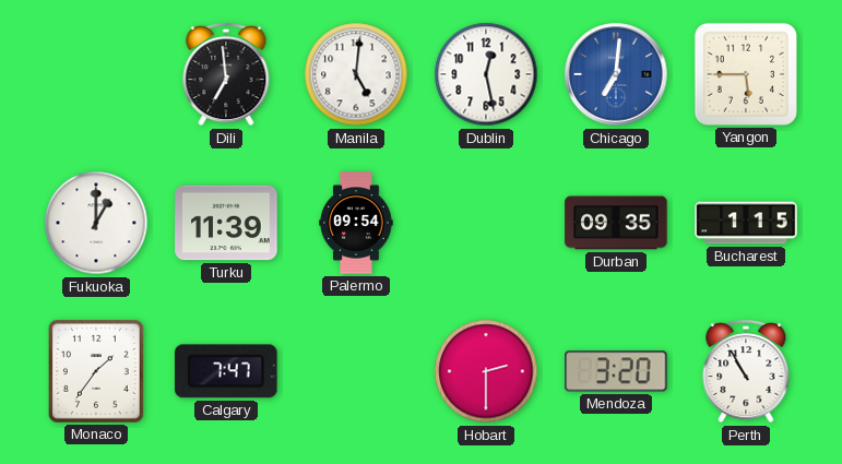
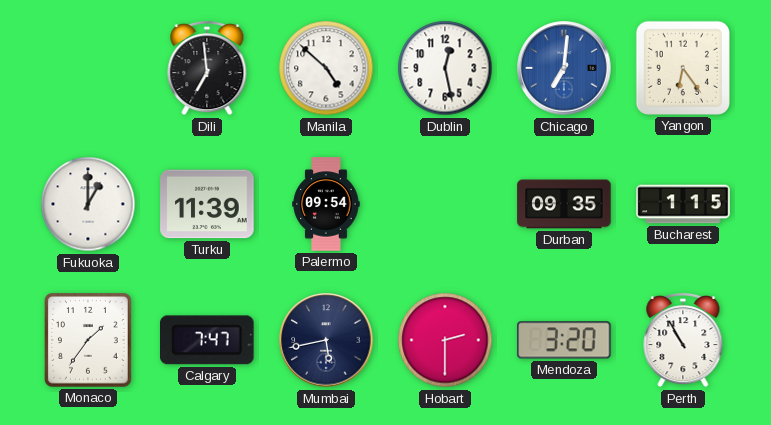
Manila: 5:01 -> 4:52 (326, 68)
Yangon: 5:45 -> 6:24 (683, 68)
Mumbai: none -> 5:43 (326, 340)
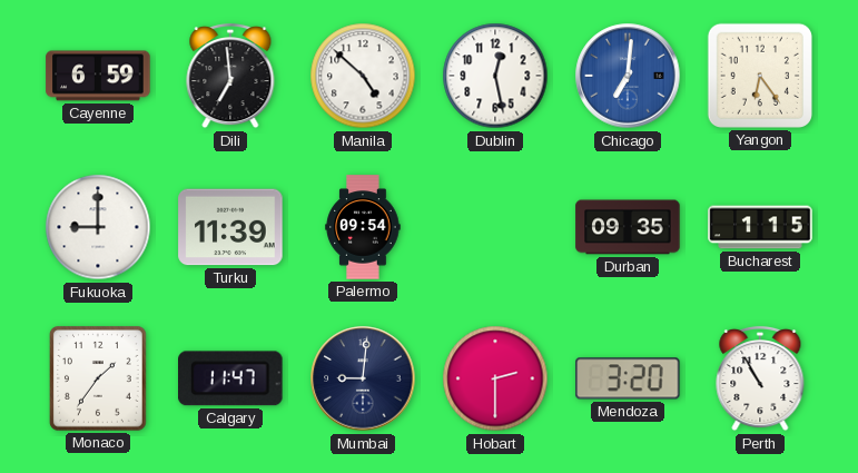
Cayenne: none -> 6:59 (98, 76)
Fukuoka: 1:00 -> 9:00 (98, 227)
Calgary: 7:47 -> 11:47 (231, 378)
Mumbai: 5:43 -> 9:01 (363, 378)
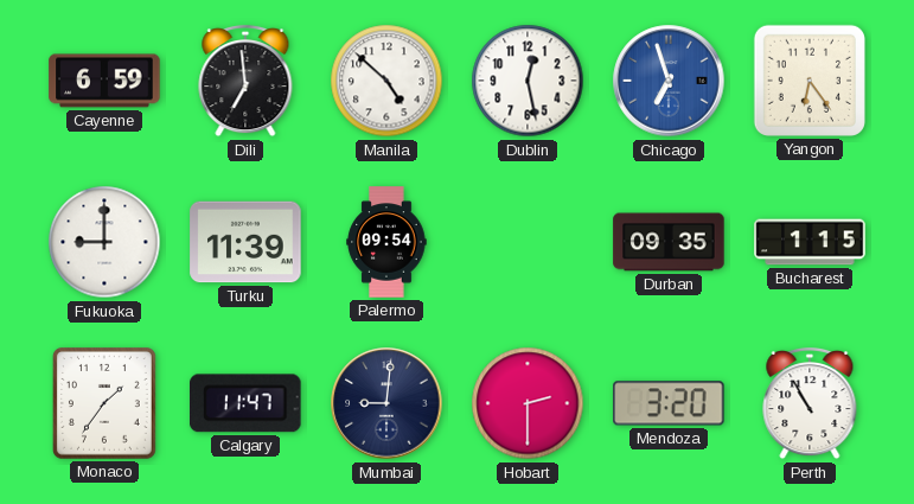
Chicago: 7:01 -> 6:57 (669, 81)
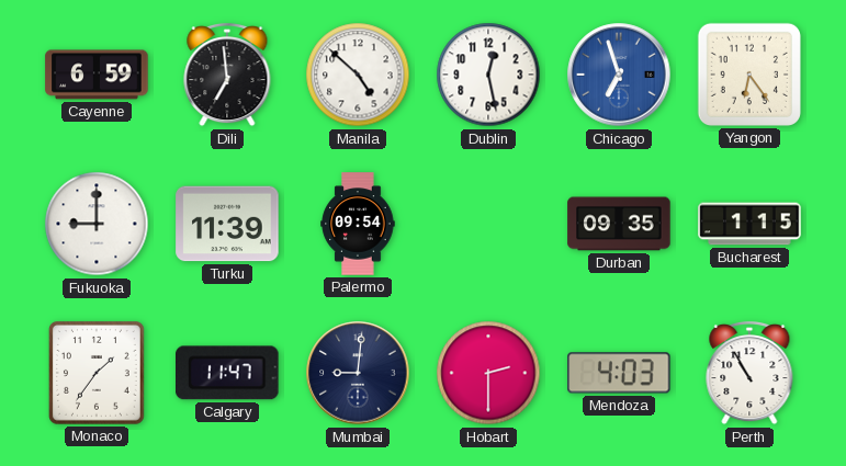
Mendoza: 3:20 -> 4:03 (619, 373)
